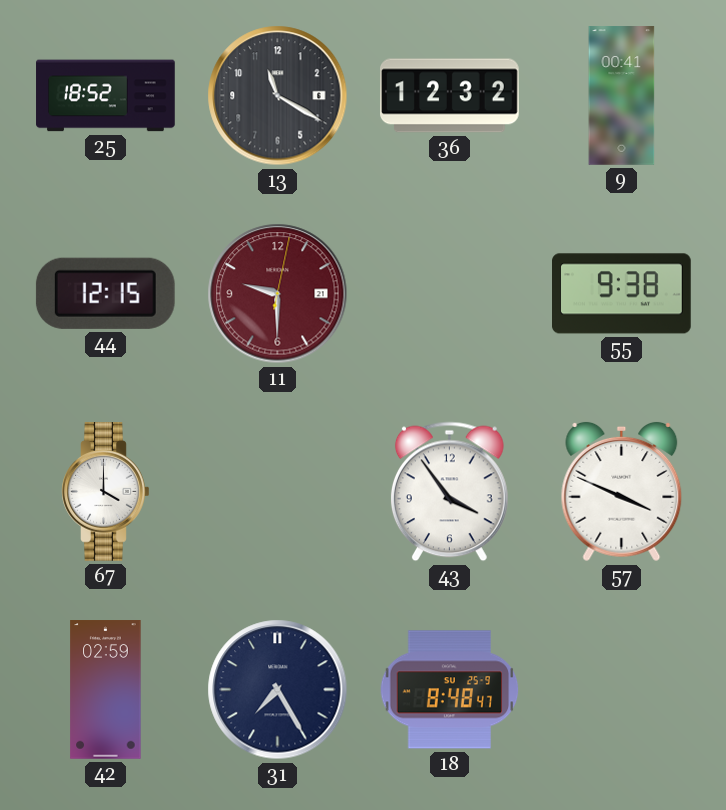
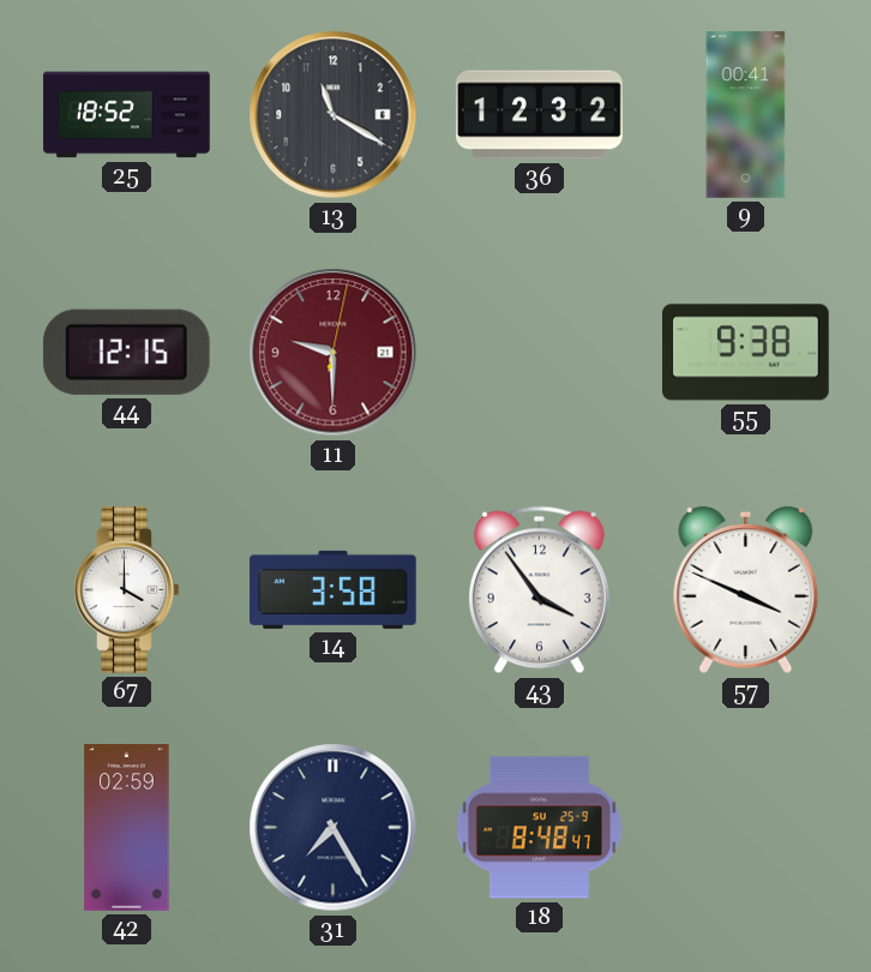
14: none -> 3:58 (334, 589)
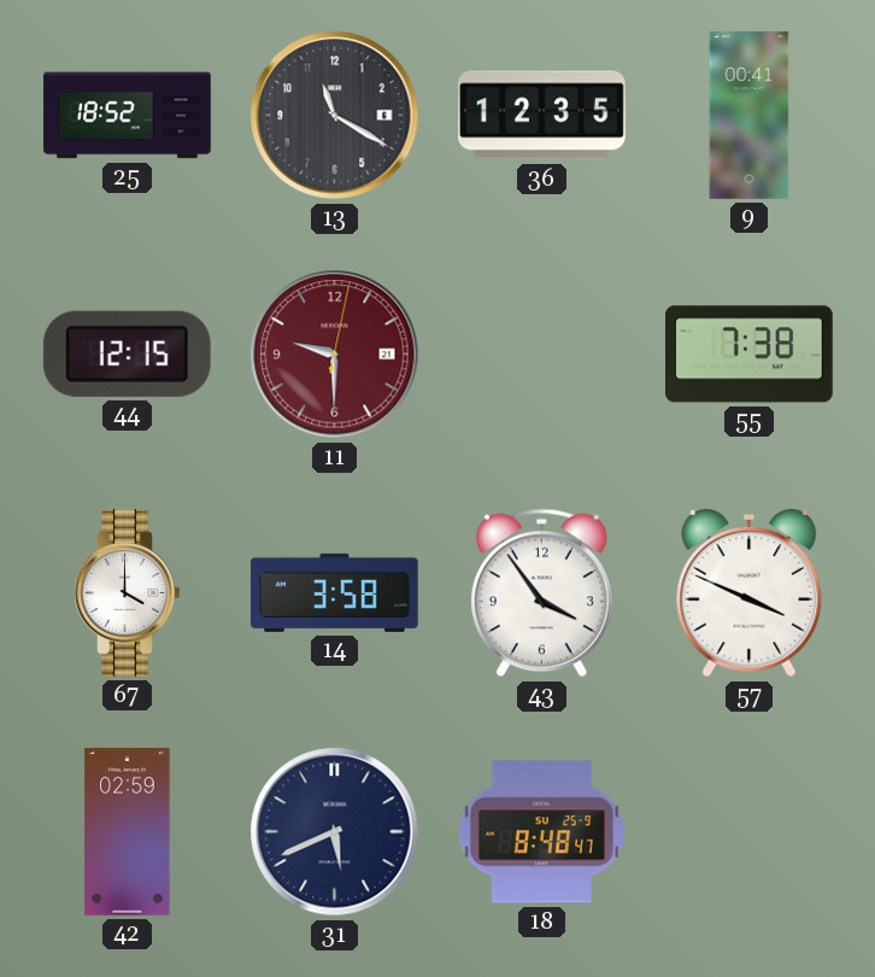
36: 12:32 -> 12:35 (542, 116)
55: 9:38 -> 7:38 (750, 355)
31: 7:25 -> 5:41 (335, 832)
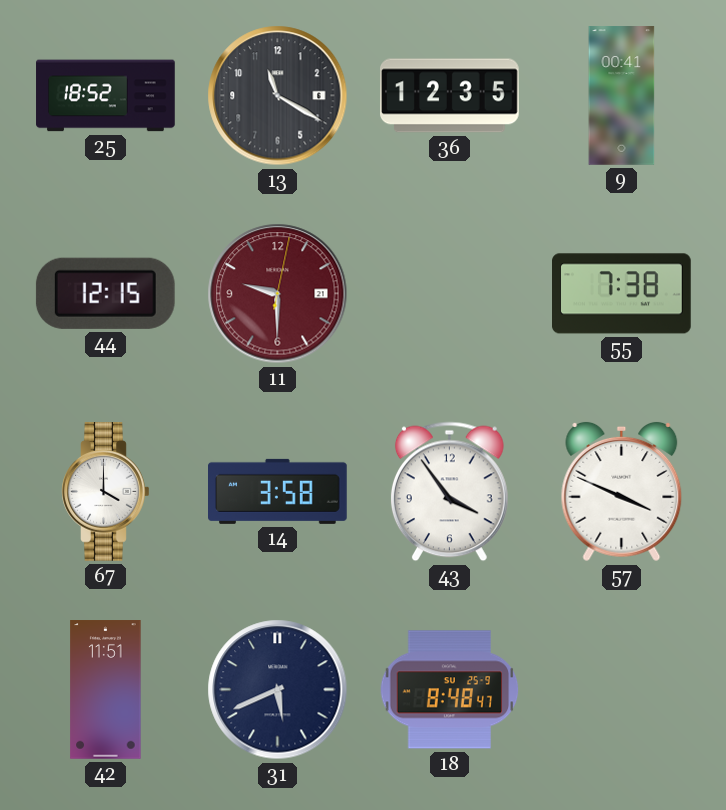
42: 02:59 -> 11:51 (106, 690)
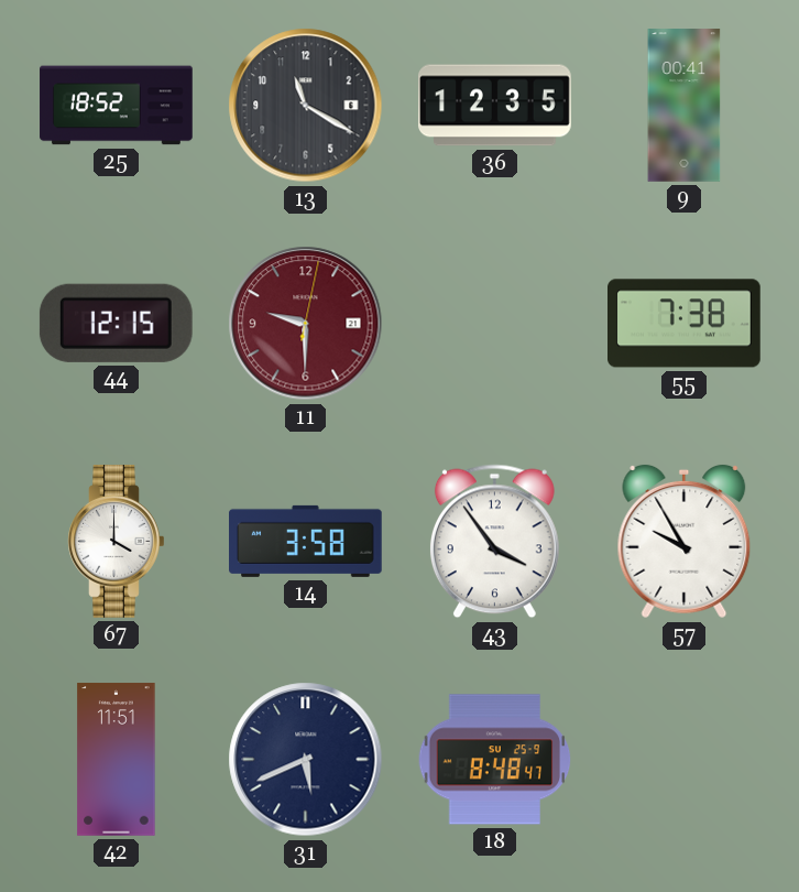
57: 3:49 -> 9:55 (685, 542)
